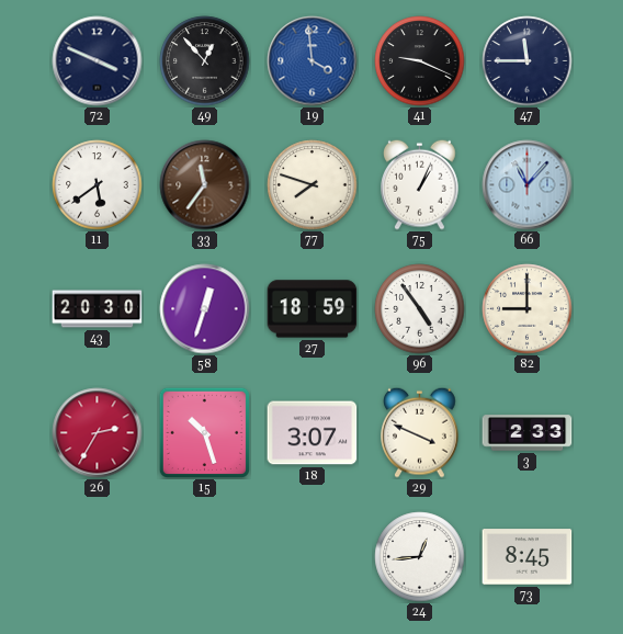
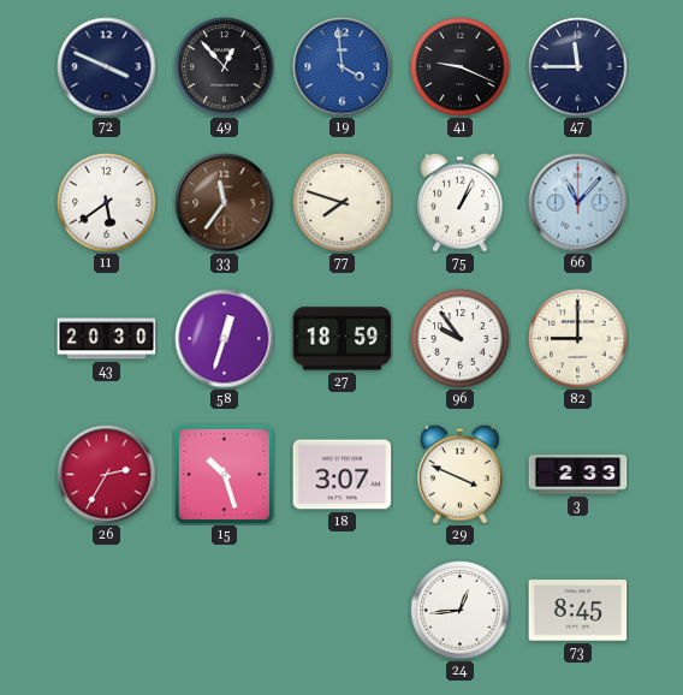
96: 4:54 -> 9:54 (461, 339)
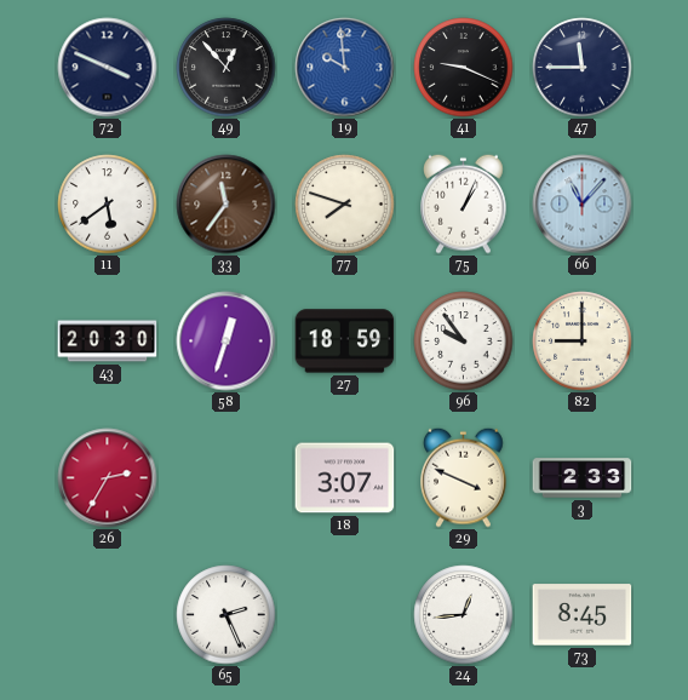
19: 3:59 -> 9:59 (345, 68)
15: 10:27 -> none (224, 474)
65: none -> 2:26 (227, 615)
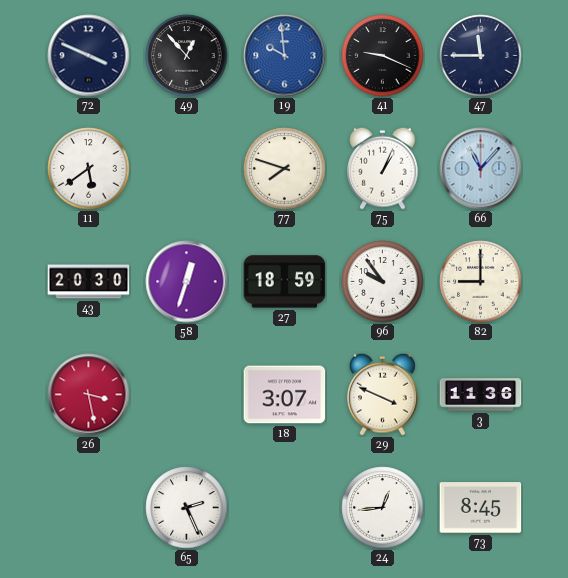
33: 11:36 -> none (227, 205)
26: 2:35 -> 3:28 (89, 395)
3: 2:33 -> 11:36 (481, 395)
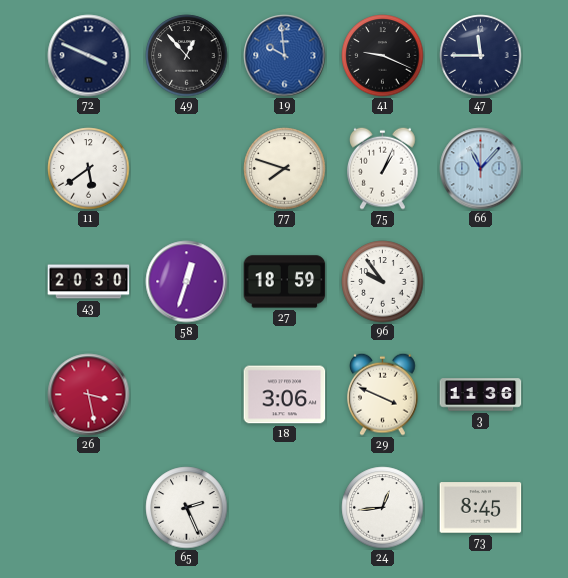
82: 9:00 -> none (481, 282)
18: 3:07 -> 3:06 (285, 395)
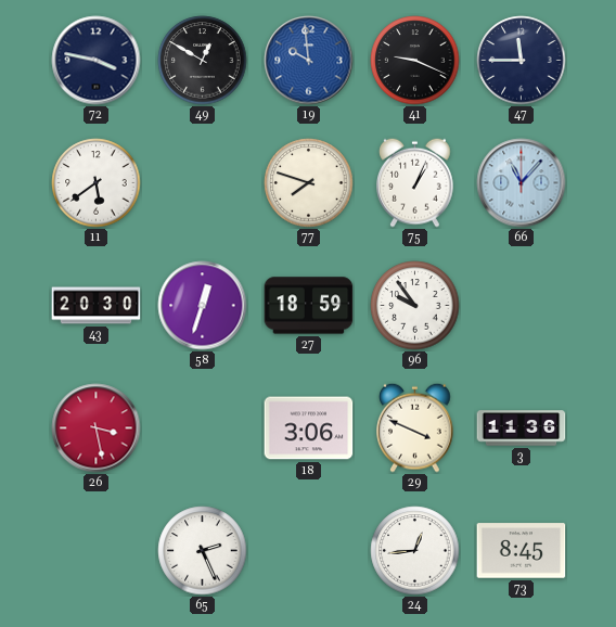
72: 3:49 -> 3:47 (97, 61)
49: 12:53 -> 12:50 (203, 61)
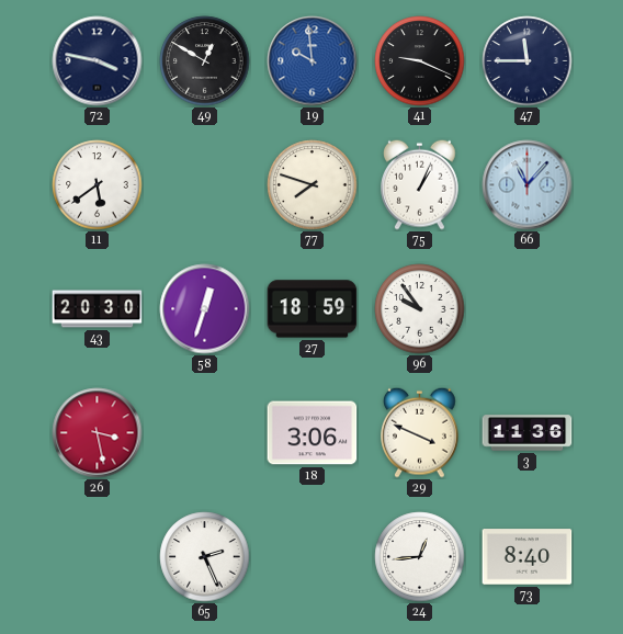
73: 8:45 -> 8:40 (528, 557)
